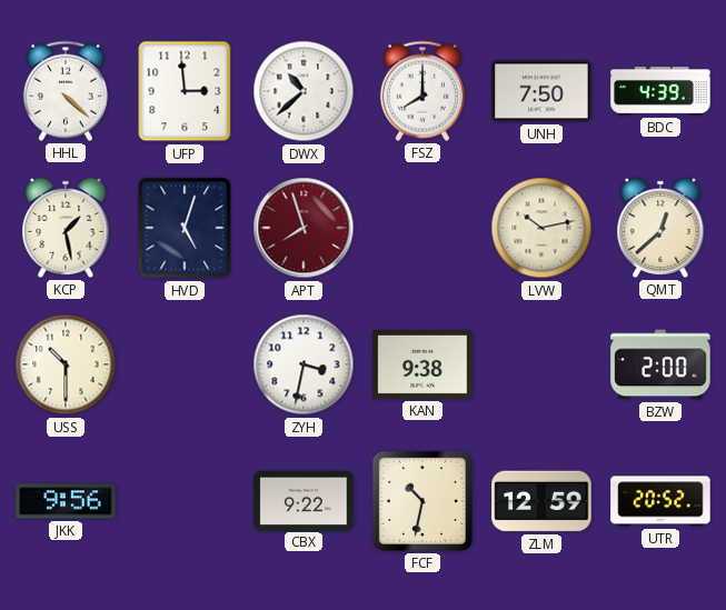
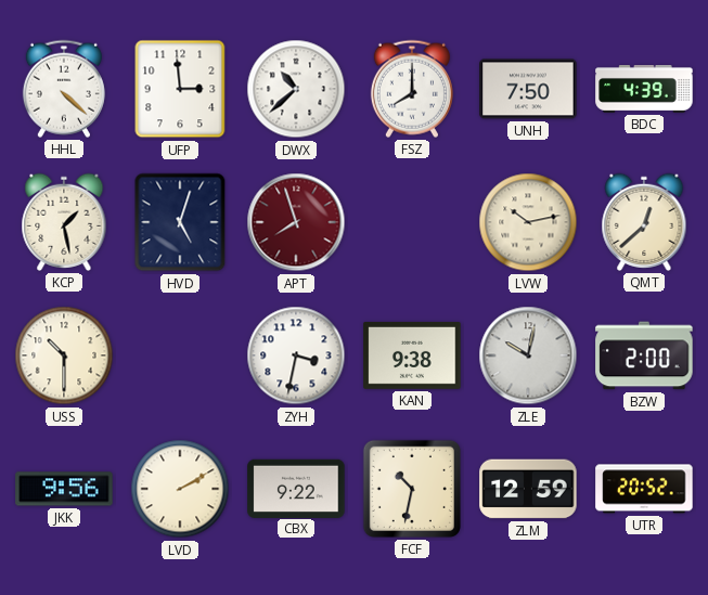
ZLE: none -> 10:02 (528, 355)
LVD: none -> 2:10 (180, 489)
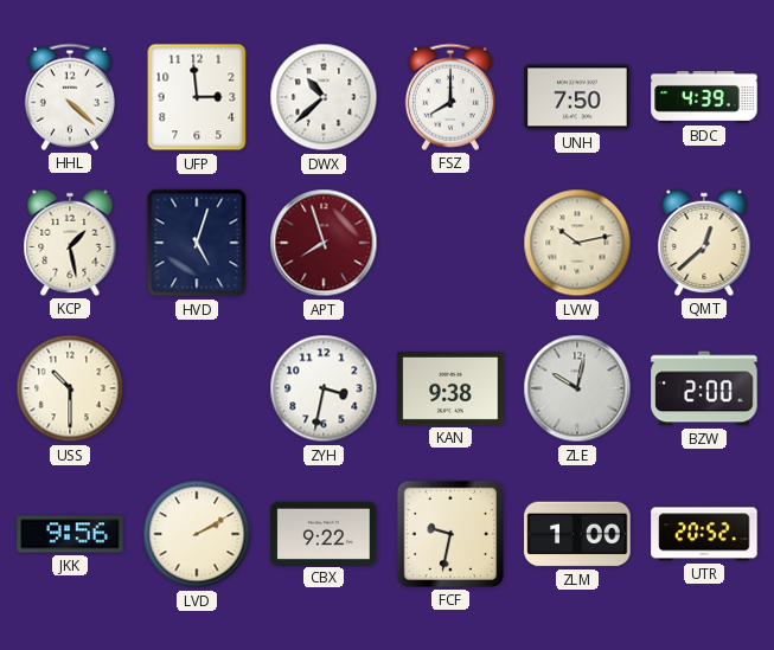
FCF: 10:32 -> 9:32 (450, 534)
ZLM: 12:59 -> 1:00 (577, 534)
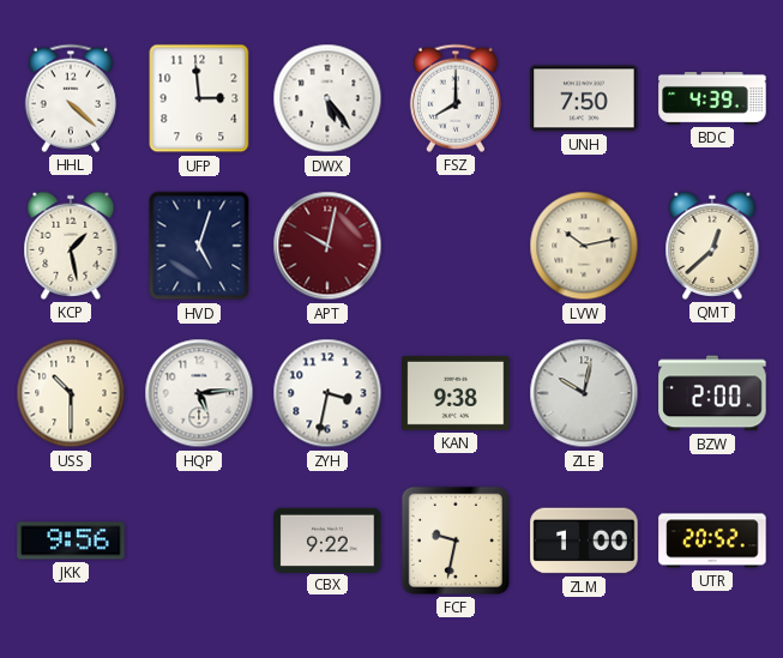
DWX: 10:38 -> 5:24 (327, 98)
APT: 7:57 -> 10:02 (327, 246)
HQP: none -> 5:14 (199, 393)
LVD: 2:10 -> none (197, 534)
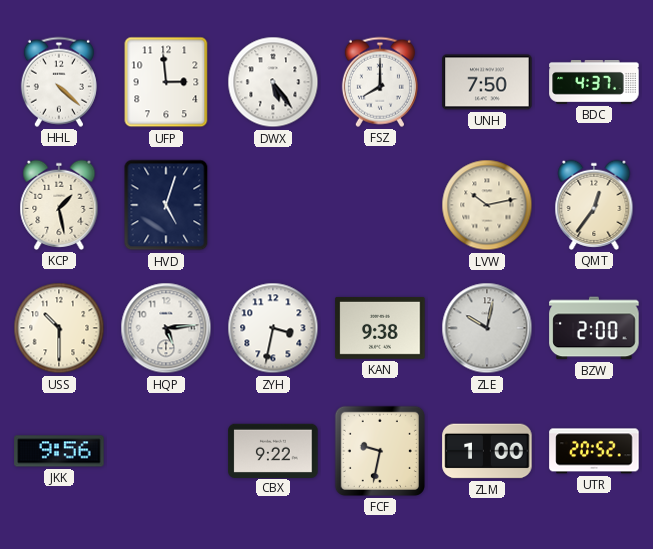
BDC: 4:39 -> 4:37 (594, 83)
APT: 10:02 -> none (327, 246)
QMT: 12:38 -> 12:36 (594, 205)
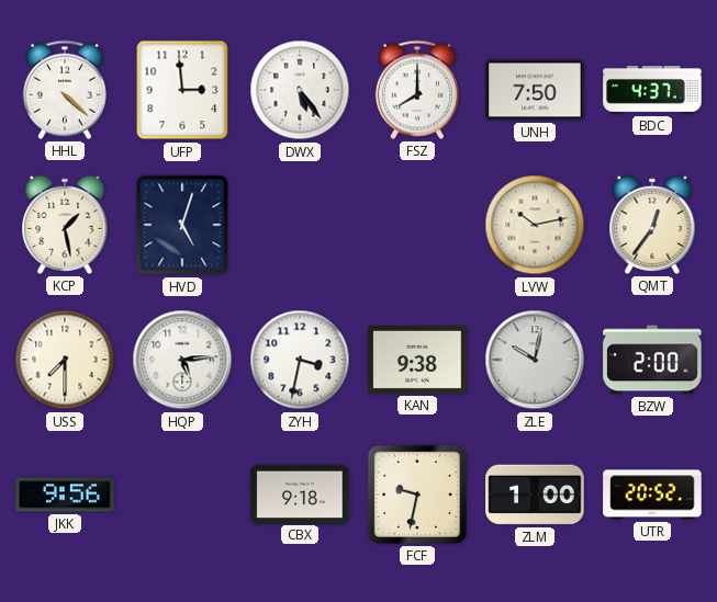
USS: 10:30 -> 7:30 (65, 360)
CBX: 9:22 -> 9:18 (300, 493)
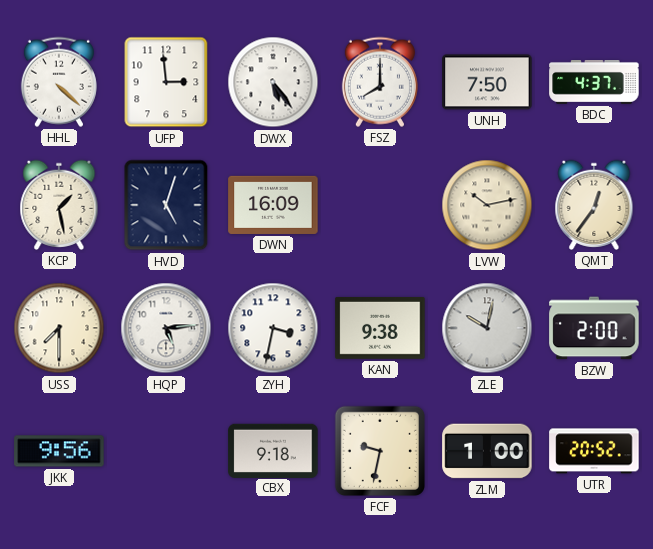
DWN: none -> 16:09 (273, 205)
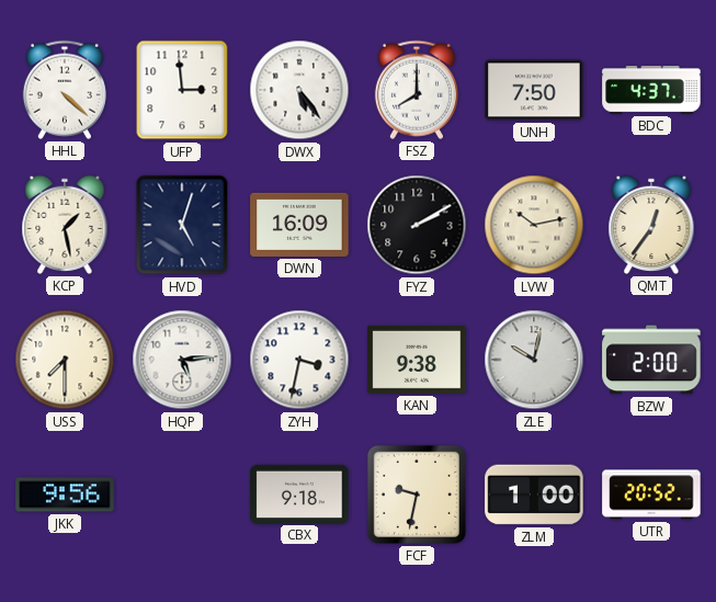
FYZ: none -> 2:10 (417, 225)
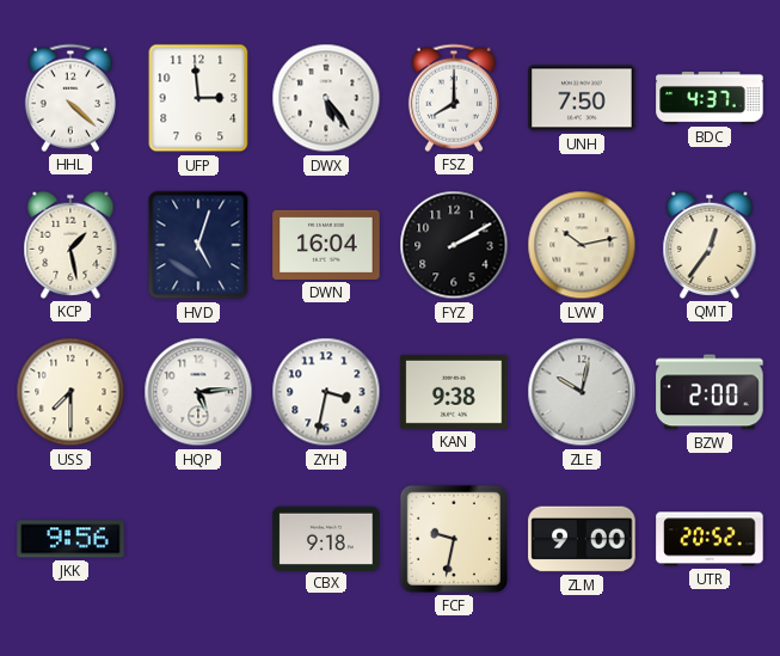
DWN: 16:09 -> 16:04 (326, 245)
ZLM: 1:00 -> 9:00 (582, 539)
